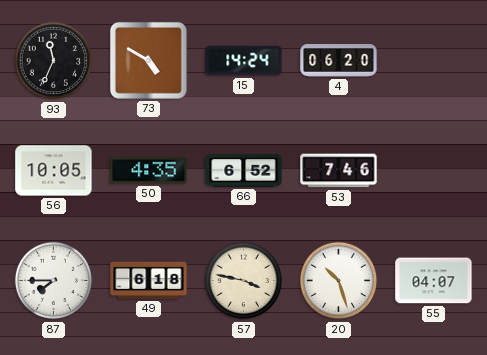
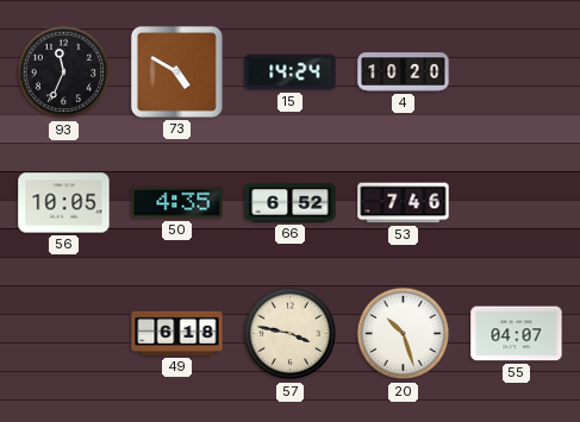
4: 06:20 -> 10:20 (404, 73)
87: 7:45 -> none (54, 281)
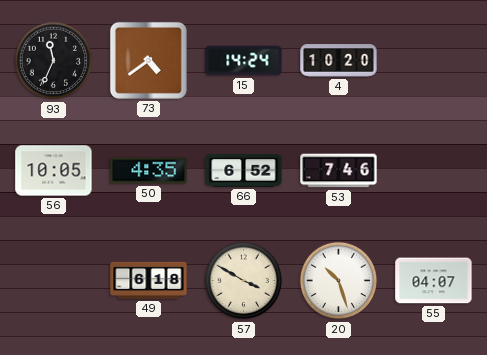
73: 4:50 -> 4:39 (148, 60)
57: 3:47 -> 3:50 (244, 281)
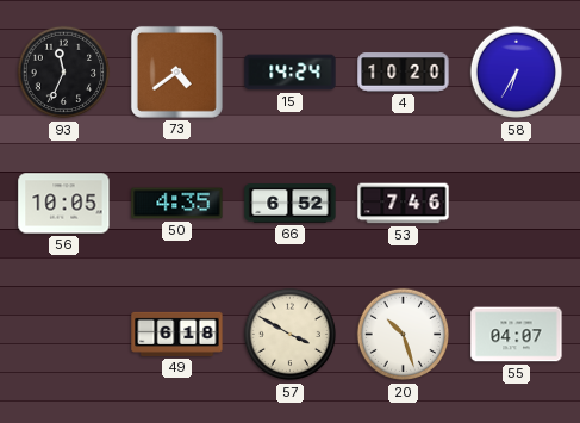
58: none -> 6:35 (517, 73)
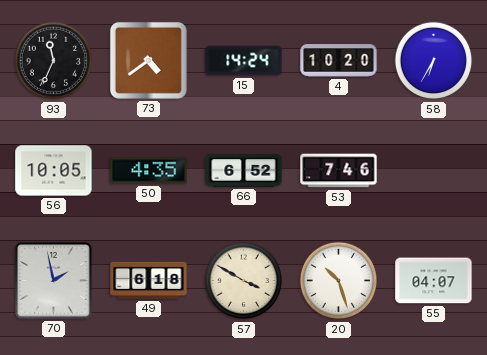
70: none -> 1:58 (54, 281)
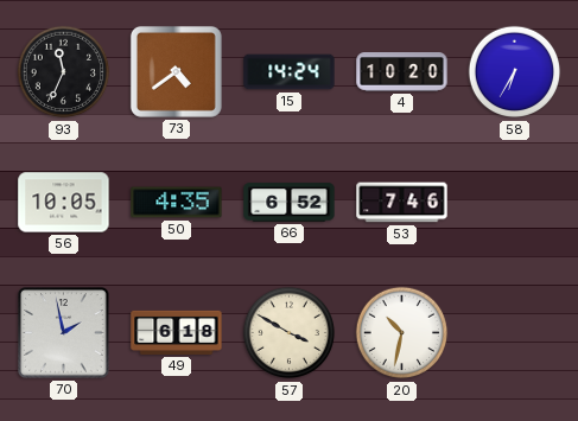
20: 10:27 -> 10:32 (402, 333)
55: 04:07 -> none (434, 281)
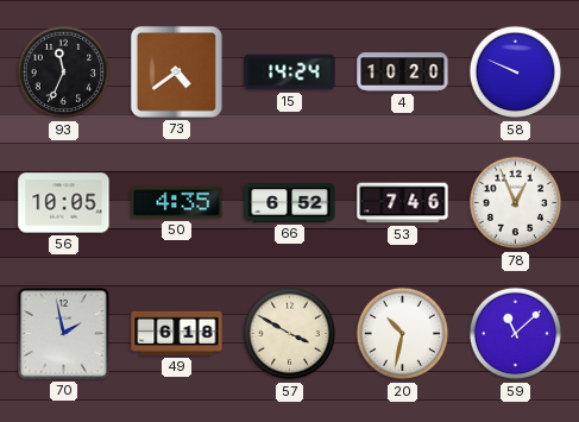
58: 6:35 -> 9:49 (516, 73)
78: none -> 12:56 (516, 203)
59: none -> 11:08 (516, 334)
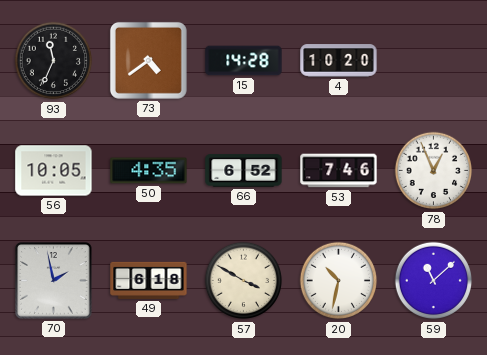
15: 14:24 -> 14:28 (244, 61)
58: 9:49 -> none (516, 73)
